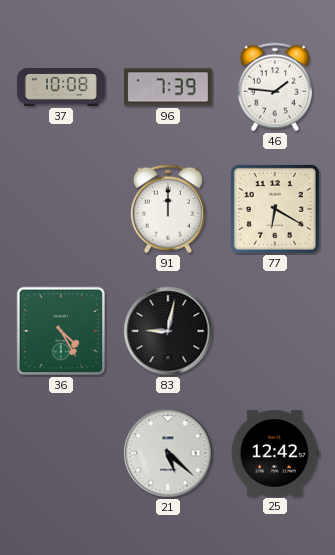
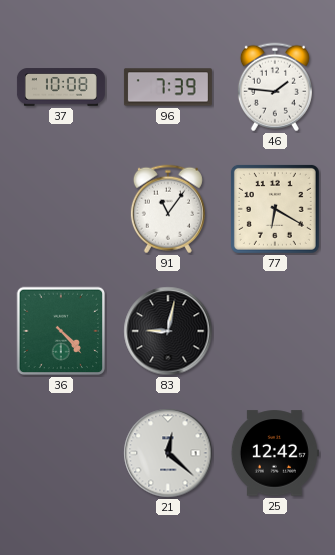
91: 12:00 -> 11:06 (168, 209)
36: 4:25 -> 4:23 (61, 331)
21: 5:22 -> 12:22 (168, 453)
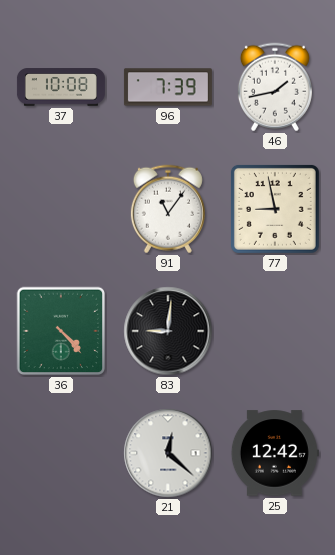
46: 1:46 -> 1:43 (275, 87)
77: 6:20 -> 8:58 (275, 209)
83: 9:02 -> 9:01 (168, 331)
